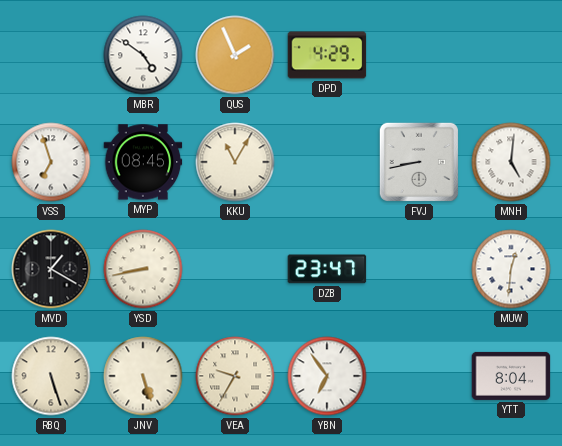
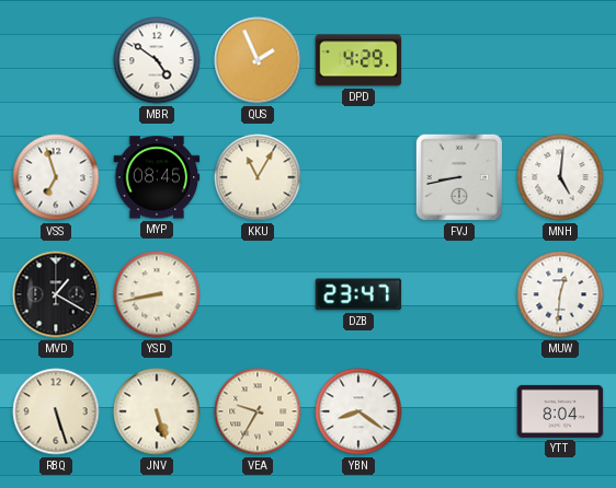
YBN: 6:54 -> 8:21 (358, 411)
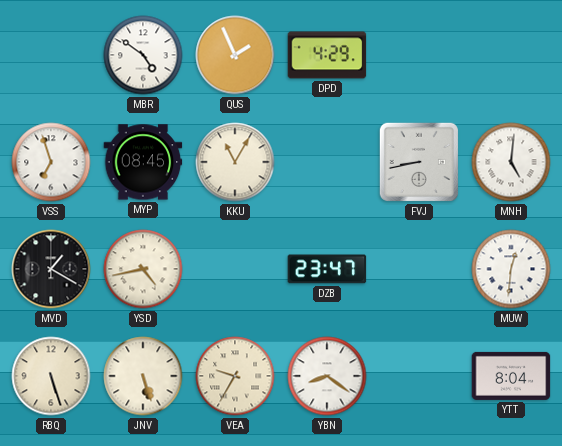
YSD: 8:43 -> 4:43 (143, 269)
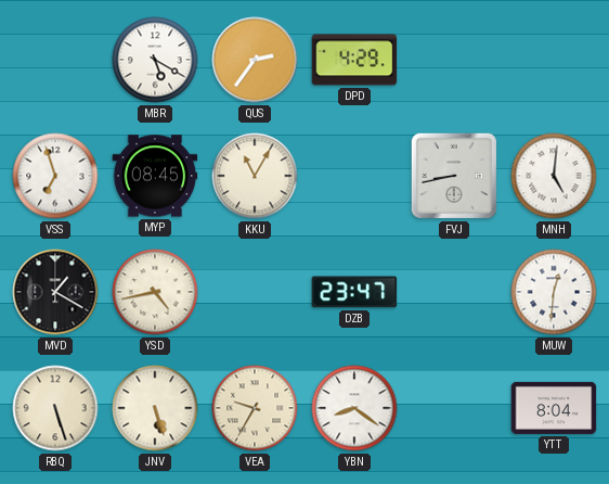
MBR: 4:51 -> 5:20 (155, 60)
QUS: 1:56 -> 2:36 (255, 60)
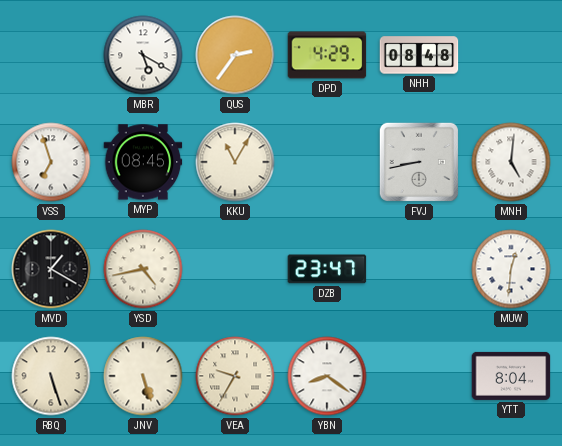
NHH: none -> 08:48 (419, 55)
